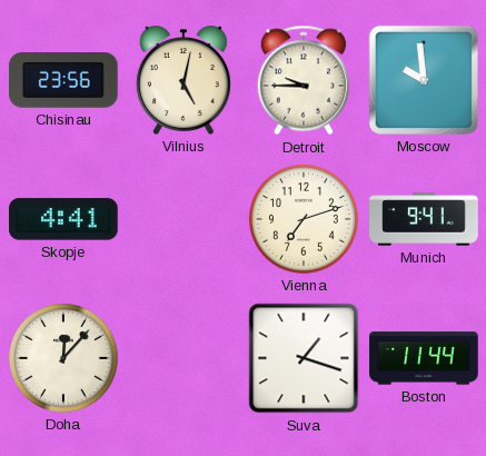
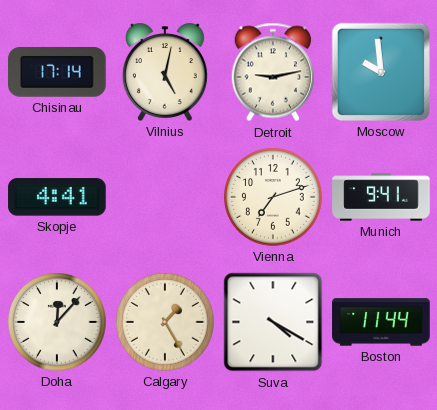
Chisinau: 23:56 -> 17:14 (57, 72)
Detroit: 9:45 -> 9:13 (273, 72)
Calgary: none -> 1:25 (166, 323)
Suva: 1:18 -> 4:20 (273, 322)
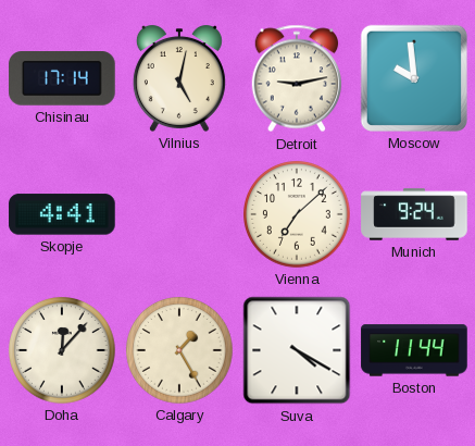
Vienna: 7:12 -> 7:08 (298, 215)
Munich: 9:41 -> 9:24 (414, 214)
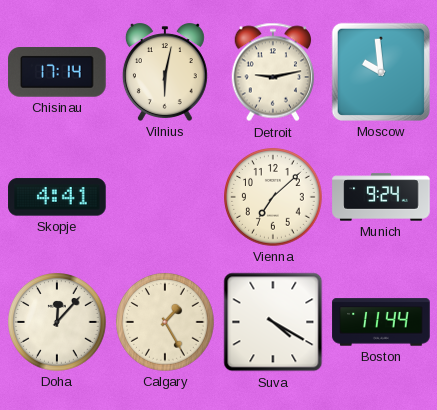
Vilnius: 5:02 -> 6:02 (165, 72)
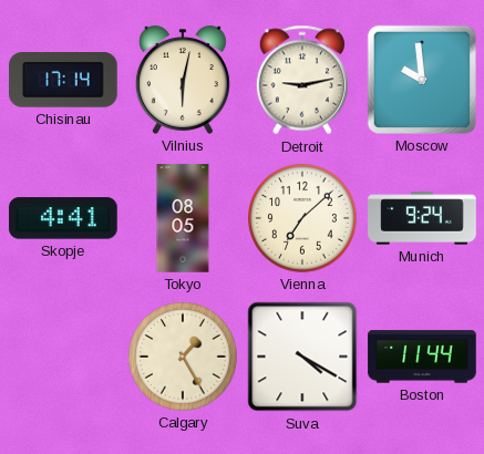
Tokyo: none -> 08:05 (183, 218)
Doha: 12:07 -> none (58, 323)
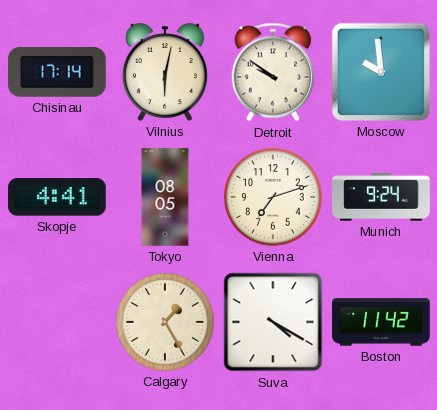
Detroit: 9:13 -> 9:51 (273, 72)
Vienna: 7:08 -> 7:12 (274, 198)
Boston: 11:44 -> 11:42 (381, 322)
